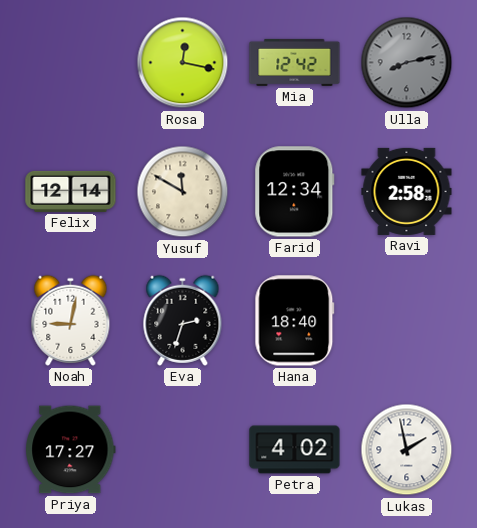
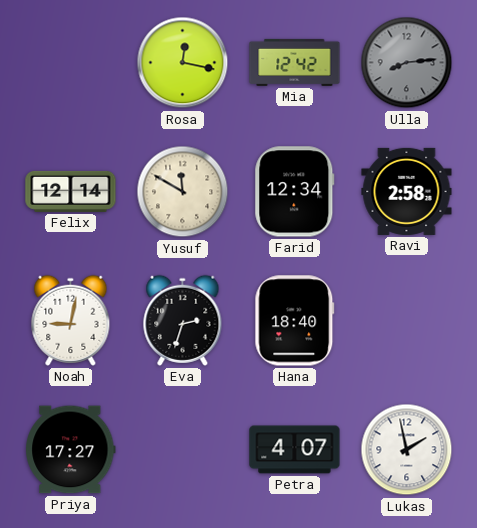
Ulla: 8:13 -> 8:14 (407, 63)
Petra: 4:02 -> 4:07 (295, 450)
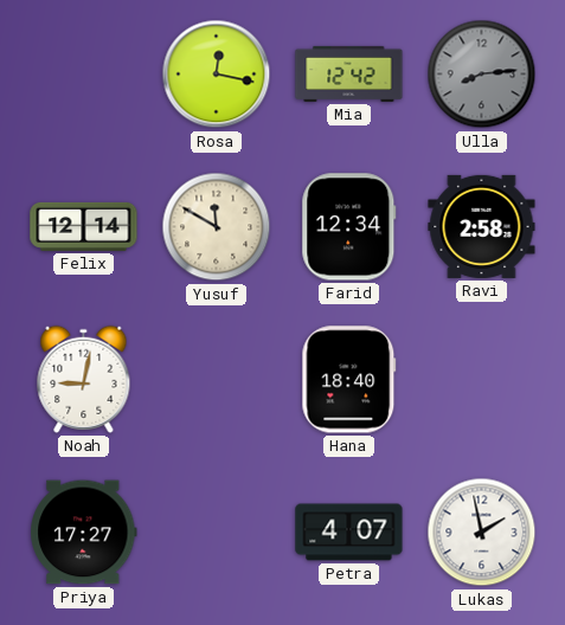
Eva: 2:33 -> none (183, 320)
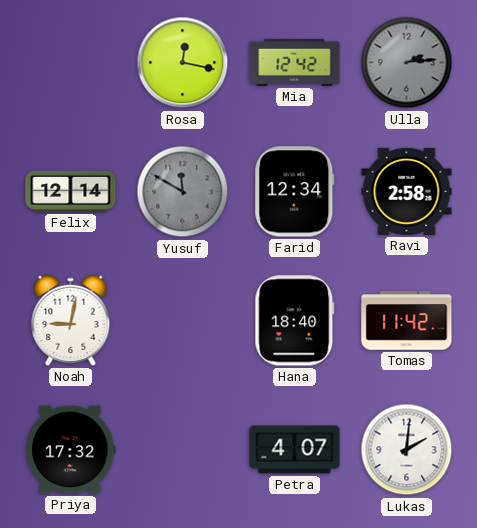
Ulla: 8:14 -> 2:14 (407, 63)
Yusuf dial: cream -> grey (183, 192)
Tomas: none -> 11:42 (407, 321)
Priya: 17:27 -> 17:32 (71, 450)
Lukas: 1:58 -> 2:01 (407, 450)
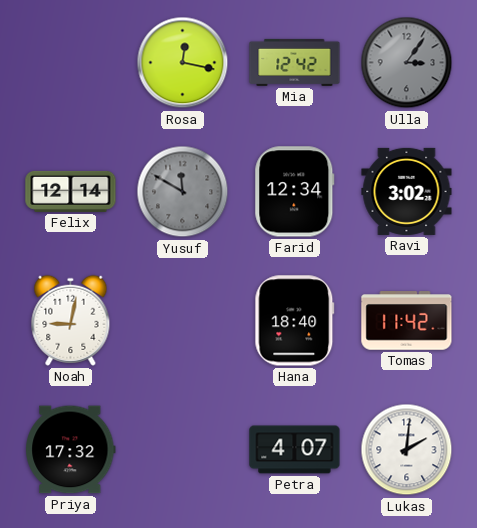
Ulla: 2:14 -> 3:06 (407, 63)
Ravi: 2:58 -> 3:02 (407, 191)
